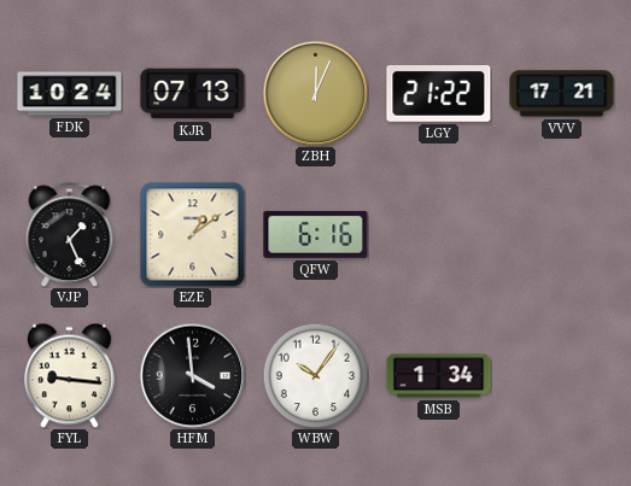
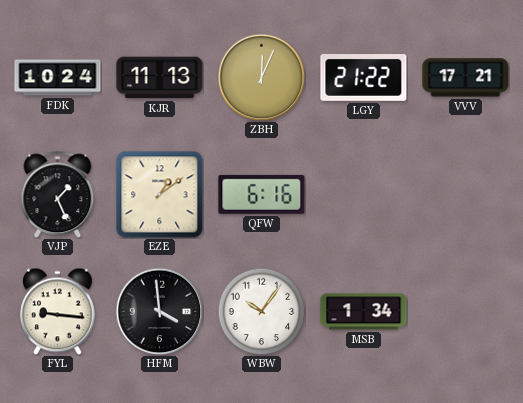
KJR: 07:13 -> 11:13 (160, 78)
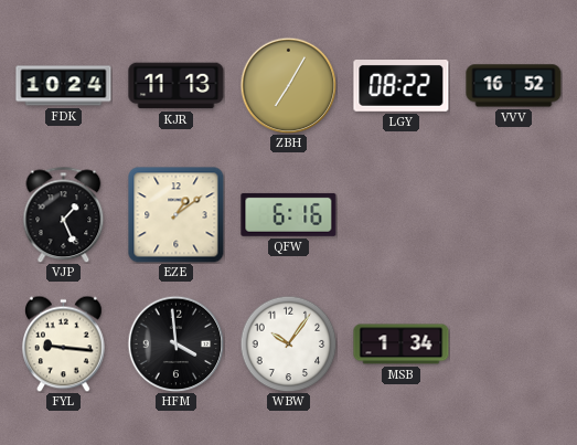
ZBH: 12:04 -> 7:05 (288, 85)
LGY: 21:22 -> 08:22 (402, 86)
VVV: 17:21 -> 16:52 (514, 86)
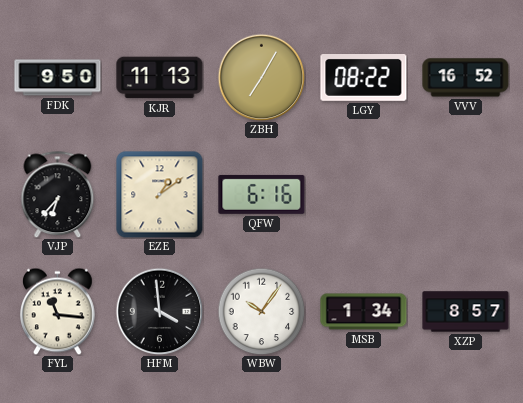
FDK: 10:24 -> 9:50 (58, 78)
VJP: 1:26 -> 6:37 (58, 194)
FYL: 9:16 -> 11:16 (58, 311)
XZP: none -> 8:57 (466, 312)
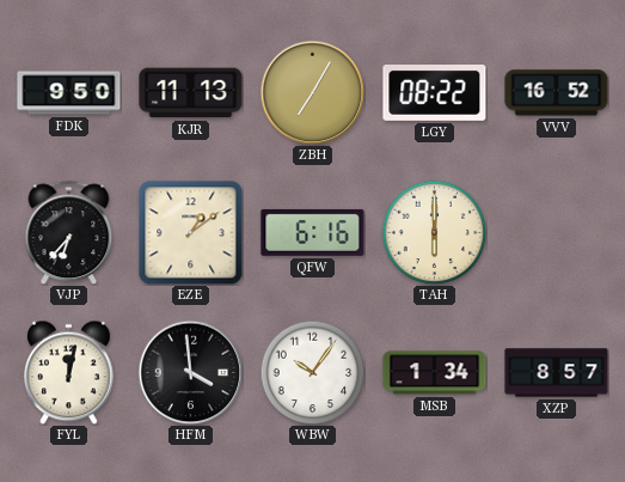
TAH: none -> 6:00 (434, 232)
FYL: 11:16 -> 12:02 (69, 372)
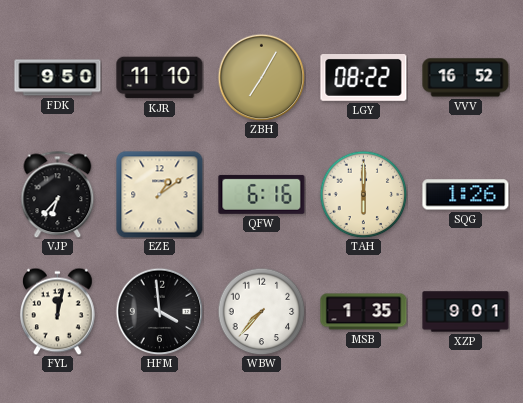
KJR: 11:13 -> 11:10 (160, 78)
SQG: none -> 1:26 (466, 195)
WBW: 10:06 -> 7:37 (261, 311)
MSB: 1:34 -> 1:35 (364, 312)
XZP: 8:57 -> 9:01 (466, 312)
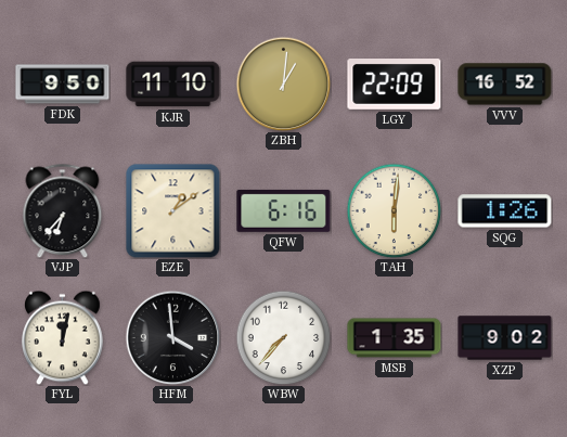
ZBH: 7:05 -> 1:01 (283, 83)
LGY: 08:22 -> 22:09 (395, 85)
TAH: 6:00 -> 6:01 (394, 210)
XZP: 9:01 -> 9:02 (505, 338)
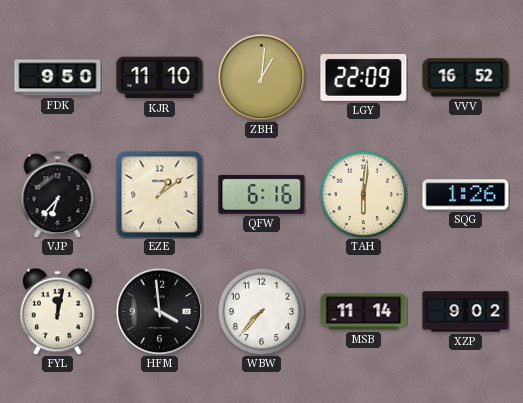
MSB: 1:35 -> 11:14 (364, 312)
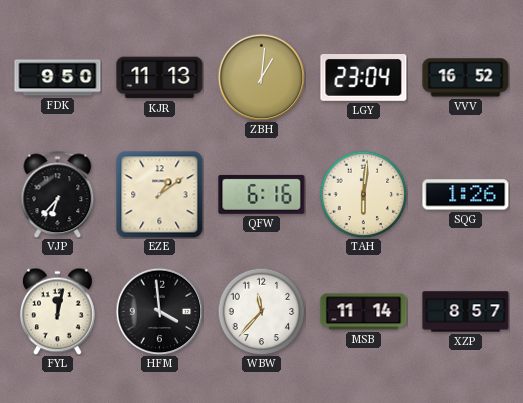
KJR: 11:10 -> 11:13 (160, 78)
LGY: 22:09 -> 23:04 (364, 78)
WBW: 7:37 -> 11:37 (261, 311)
XZP: 9:02 -> 8:57 (466, 312)
